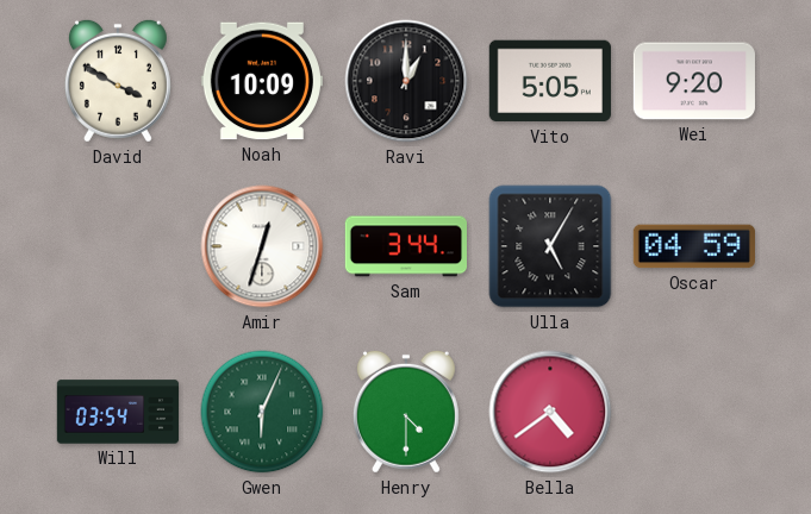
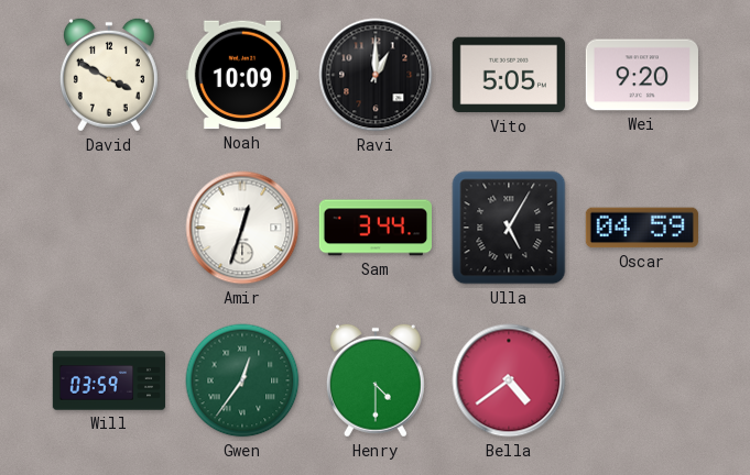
Will: 03:54 -> 03:59 (109, 380)
Gwen: 6:04 -> 12:36 (242, 380)
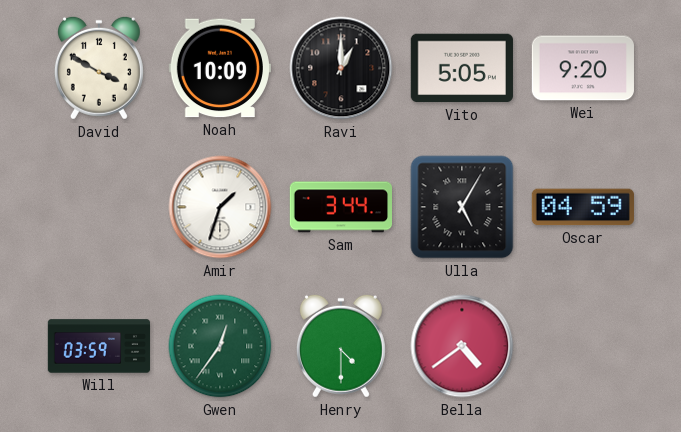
Amir: 12:33 -> 1:33 (220, 207)
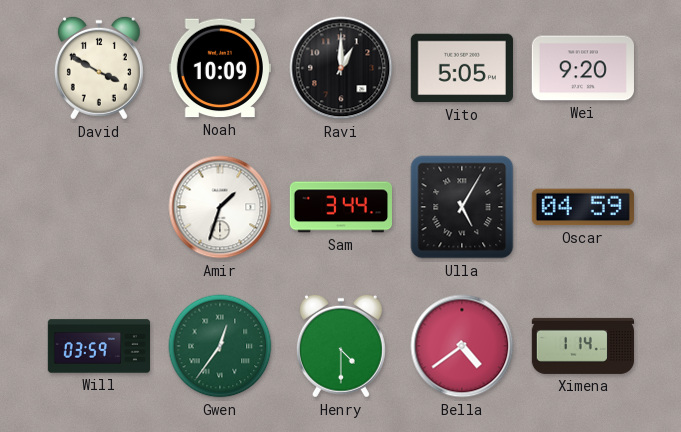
Ximena: none -> 1:14 (582, 346)
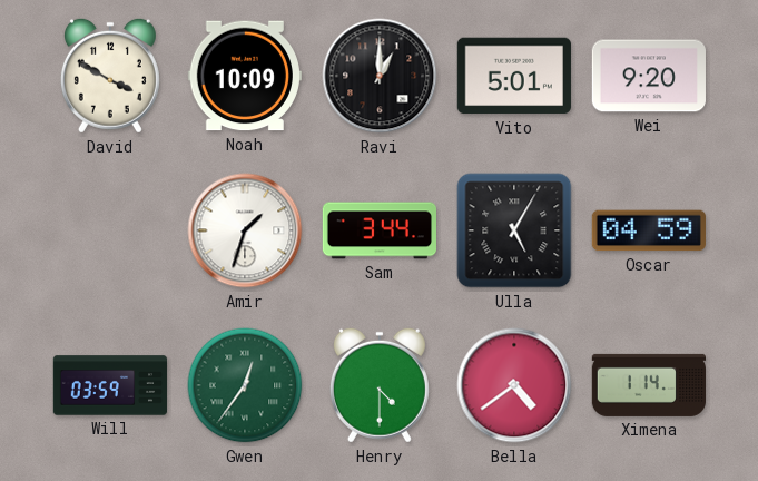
Vito: 5:05 -> 5:01 (514, 76)
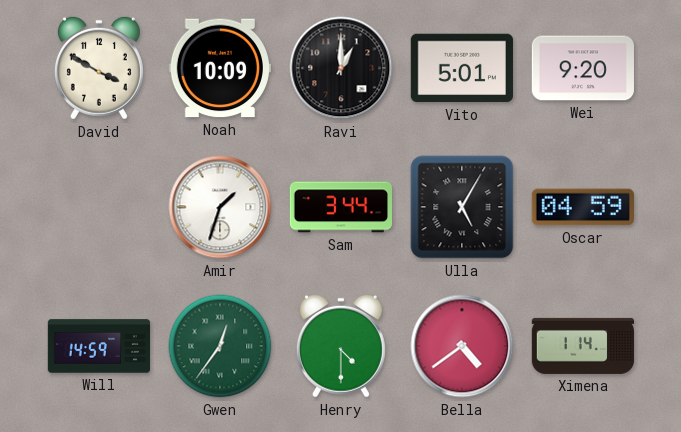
Will: 03:59 -> 14:59 (99, 346)
